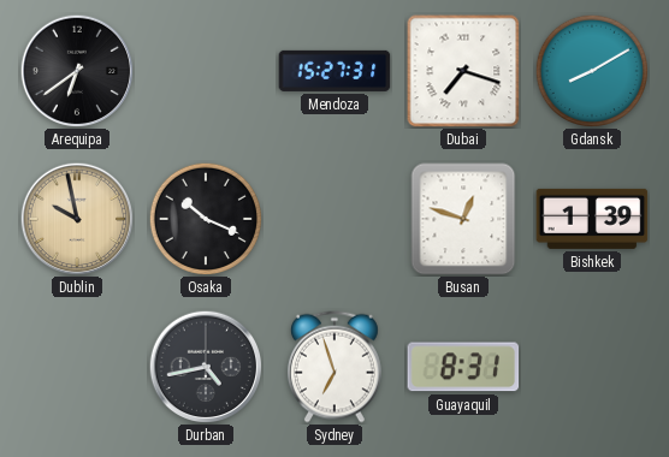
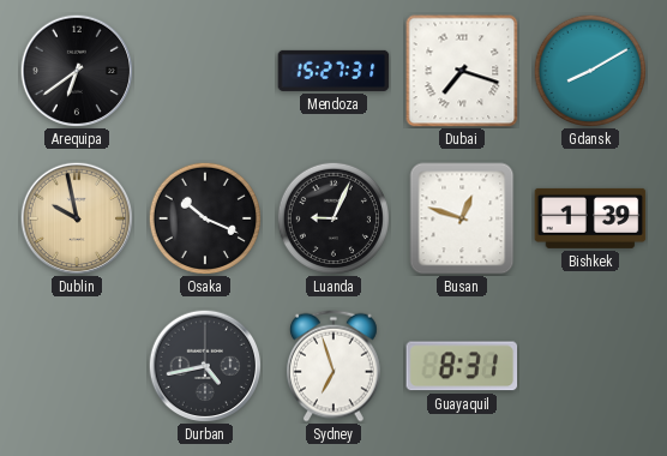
Luanda: none -> 9:04 (332, 217)
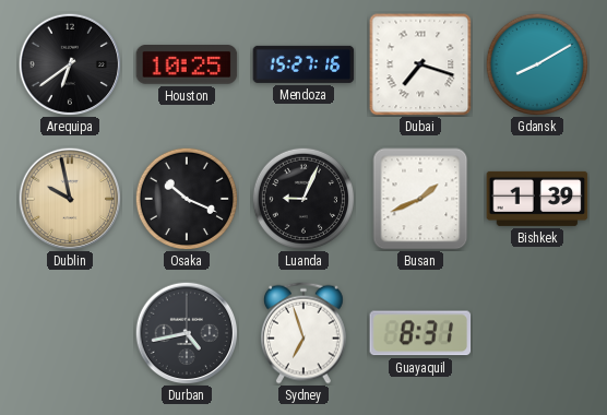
Houston: none -> 10:25 (187, 66)
Mendoza: 15:27:31 -> 15:27:16 (303, 64)
Busan: 12:48 -> 1:41 (420, 199)
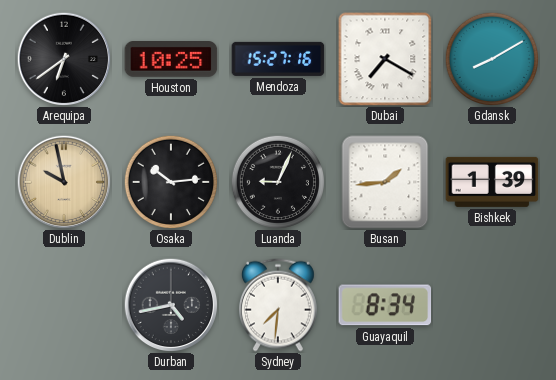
Dubai: 7:18 -> 7:20 (385, 59)
Osaka: 10:19 -> 10:14 (170, 181)
Busan: 1:41 -> 1:44 (385, 182)
Sydney: 6:57 -> 7:31 (278, 305)
Guayaquil: 8:31 -> 8:34 (385, 305)
